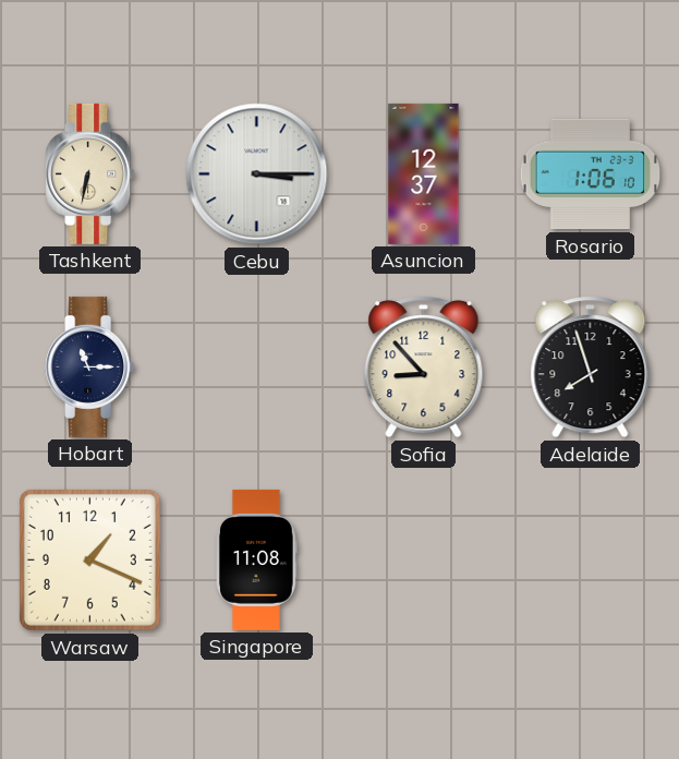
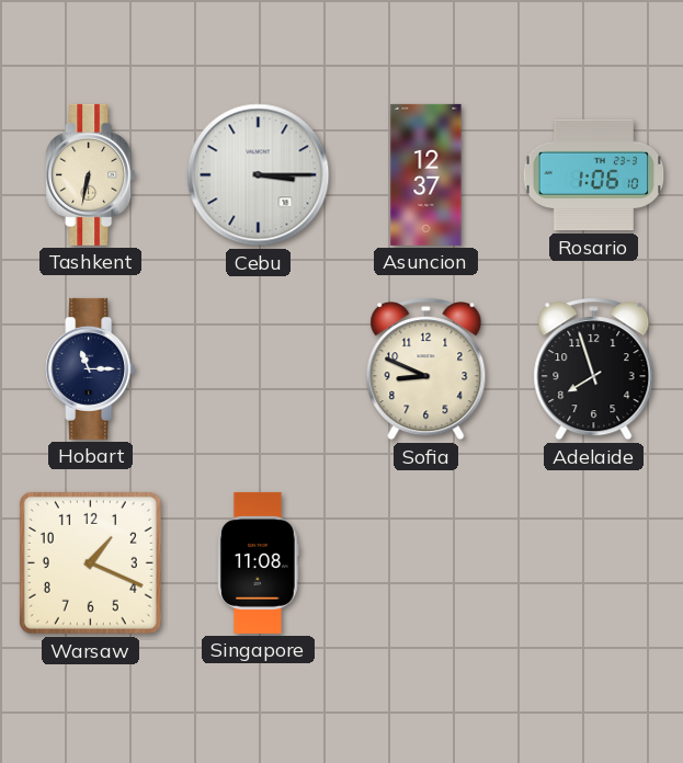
Sofia: 8:53 -> 8:49 (426, 369)
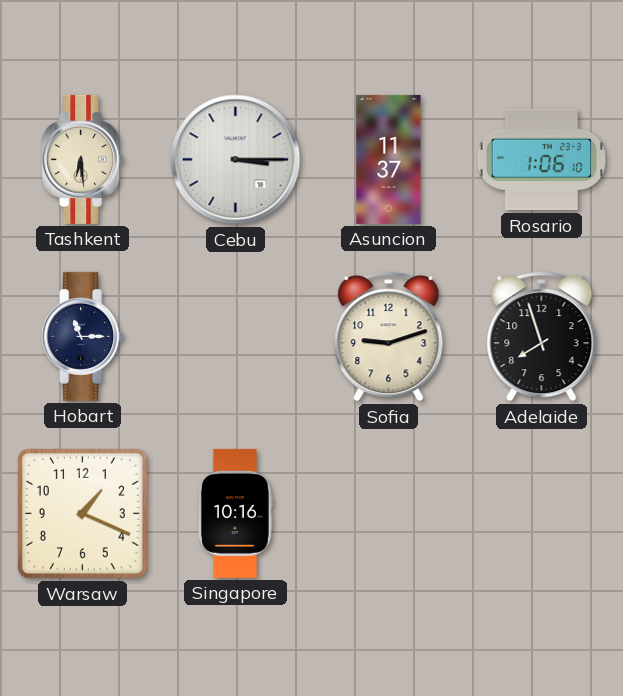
Tashkent: 6:32 -> 6:29 (83, 159)
Asuncion: 12:37 -> 11:37 (389, 159)
Sofia: 8:49 -> 9:12 (389, 337)
Singapore: 11:08 -> 10:16 (236, 513)
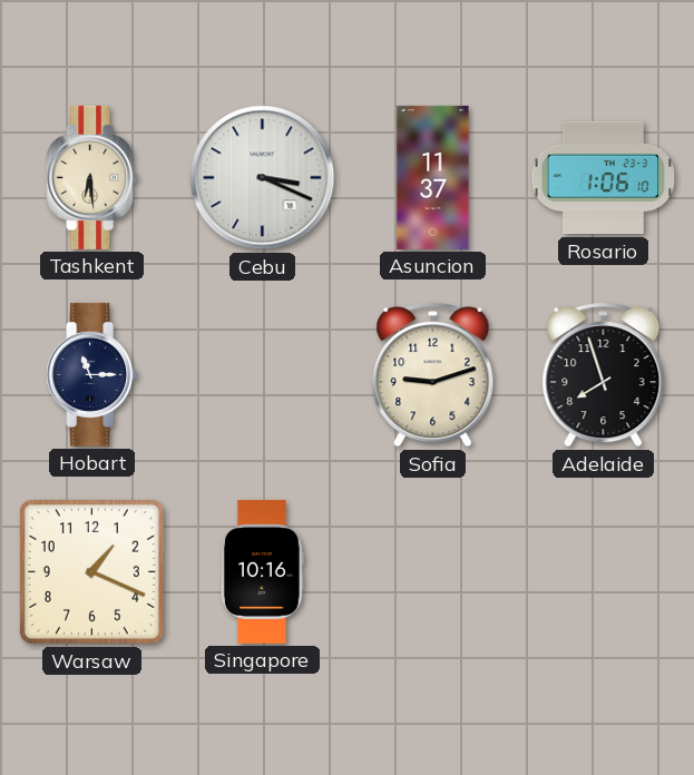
Cebu: 3:15 -> 3:19 (263, 178)
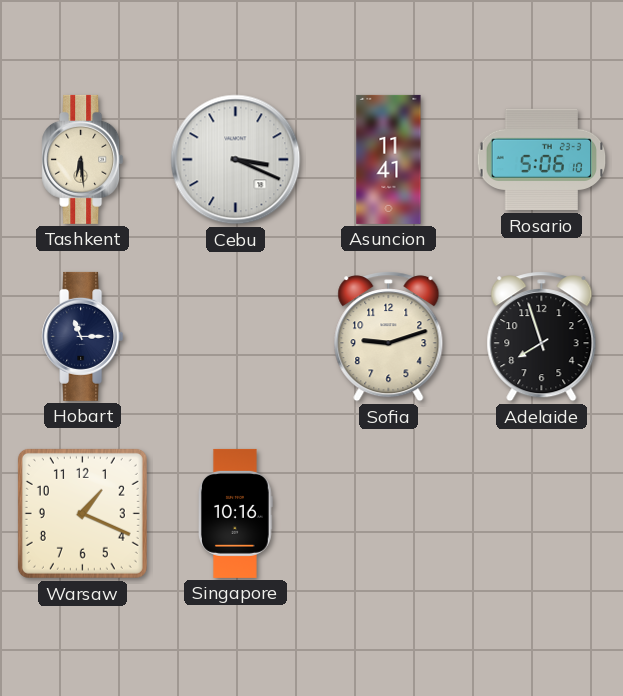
Asuncion: 11:37 -> 11:41 (389, 159)
Rosario: 1:06 -> 5:06 (542, 160)
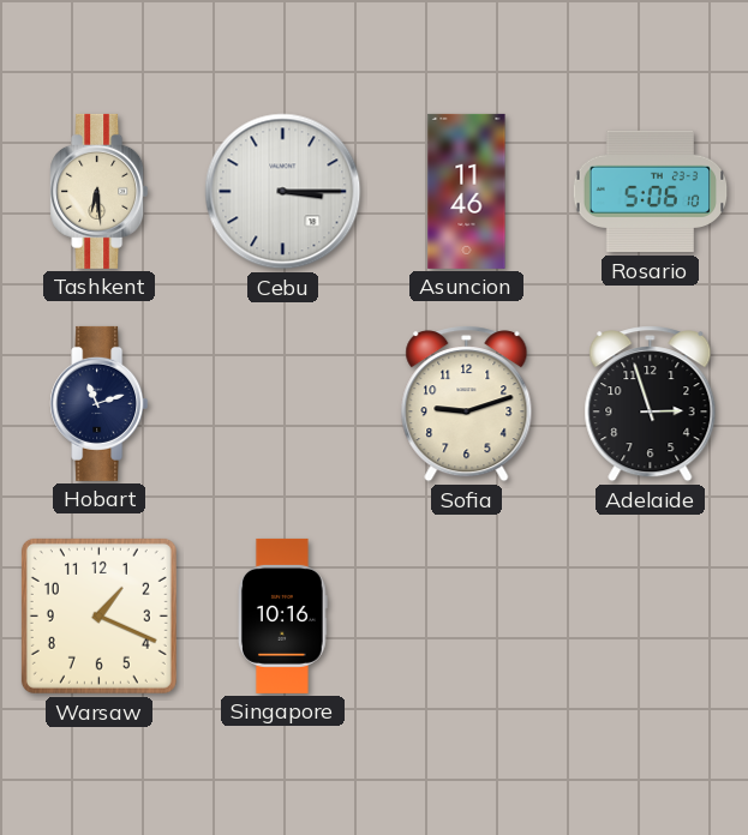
Cebu: 3:19 -> 3:15 (283, 192)
Asuncion: 11:41 -> 11:46 (467, 191)
Hobart: 11:15 -> 11:12 (100, 403)
Adelaide: 7:57 -> 2:57 (651, 404)
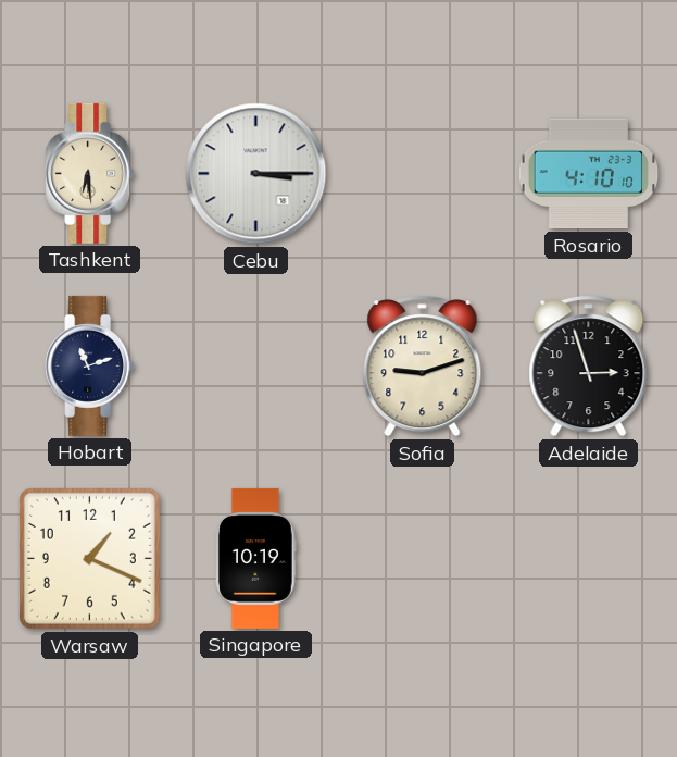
Asuncion: 11:46 -> none (467, 191)
Rosario: 5:06 -> 4:10 (589, 174)
Singapore: 10:16 -> 10:19 (256, 558)
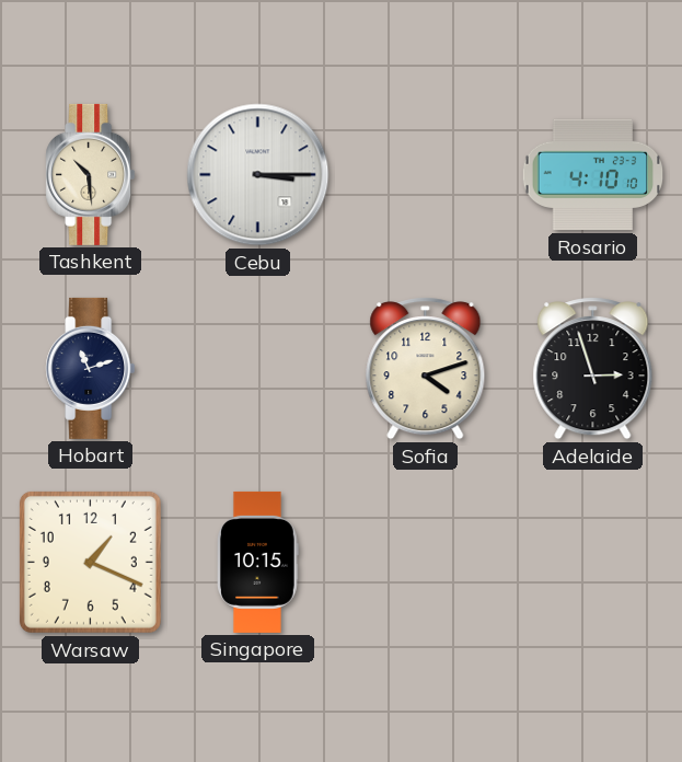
Tashkent: 6:29 -> 10:29 (91, 174)
Sofia: 9:12 -> 4:12 (426, 369)
Singapore: 10:19 -> 10:15 (258, 562)
